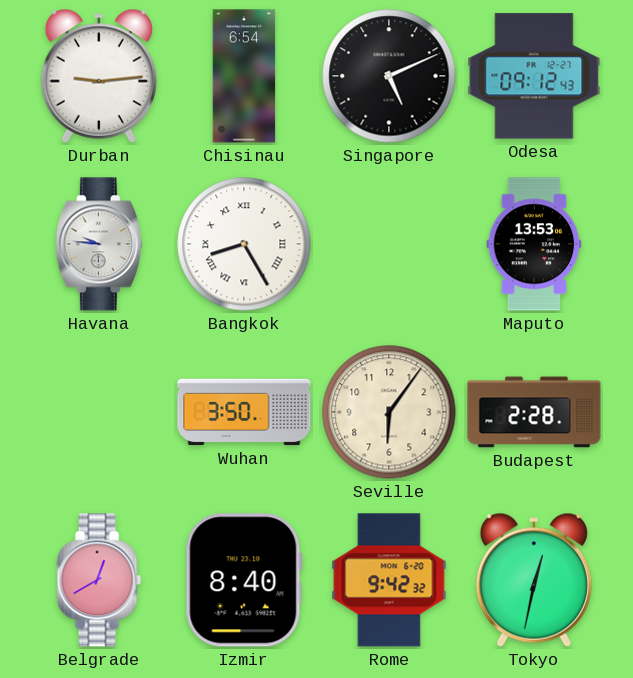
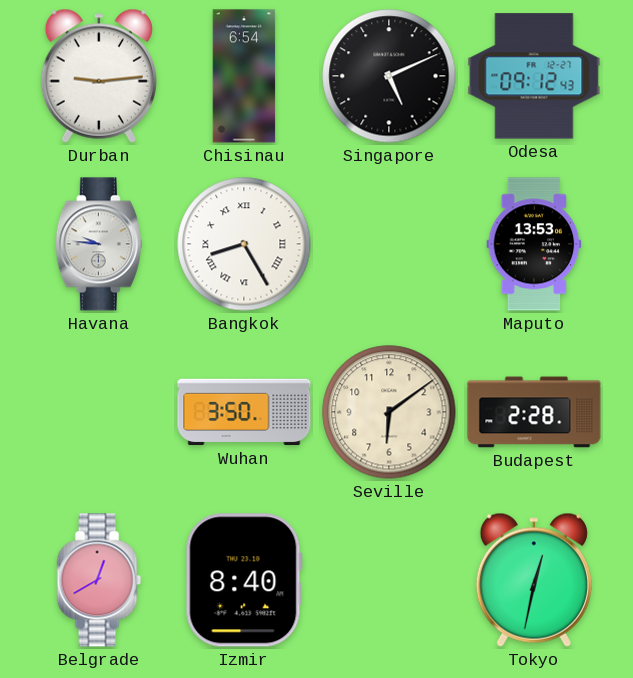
Seville: 6:06 -> 6:09 (389, 412)
Rome: 9:42 -> none (389, 580)
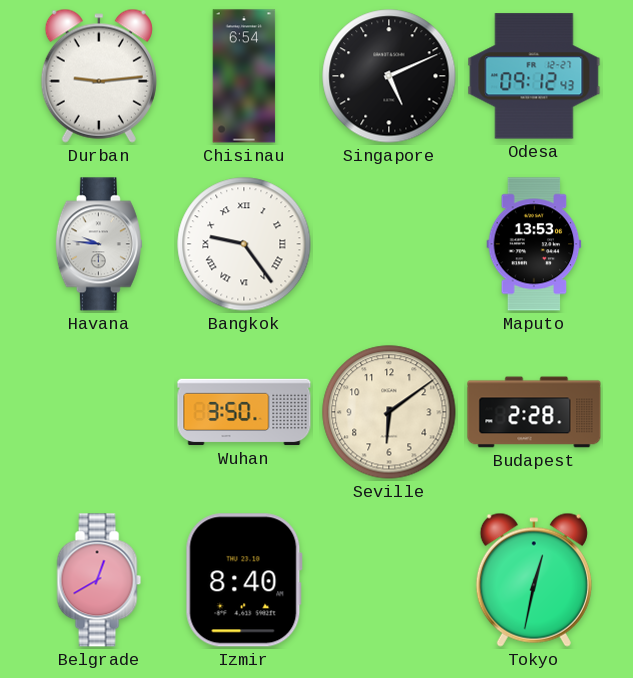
Bangkok: 8:25 -> 9:24 (244, 244)
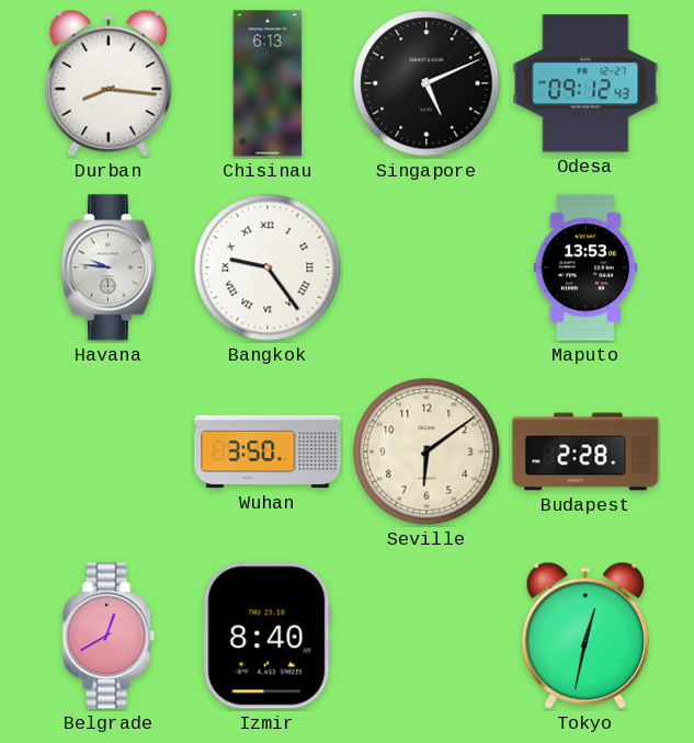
Durban: 9:14 -> 8:16 (109, 83)
Chisinau: 6:54 -> 6:13 (268, 83)
